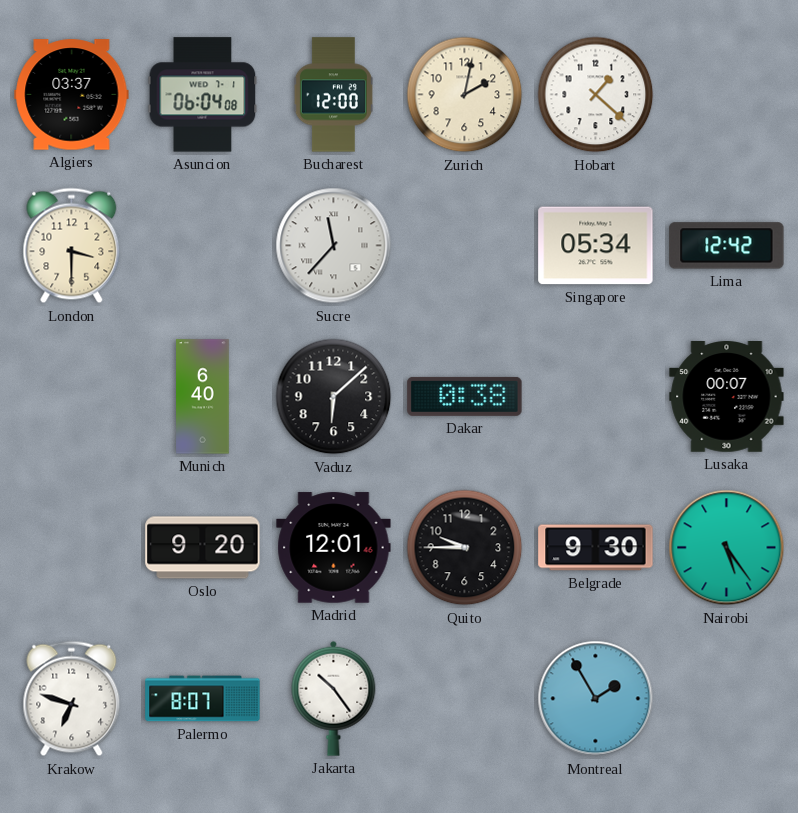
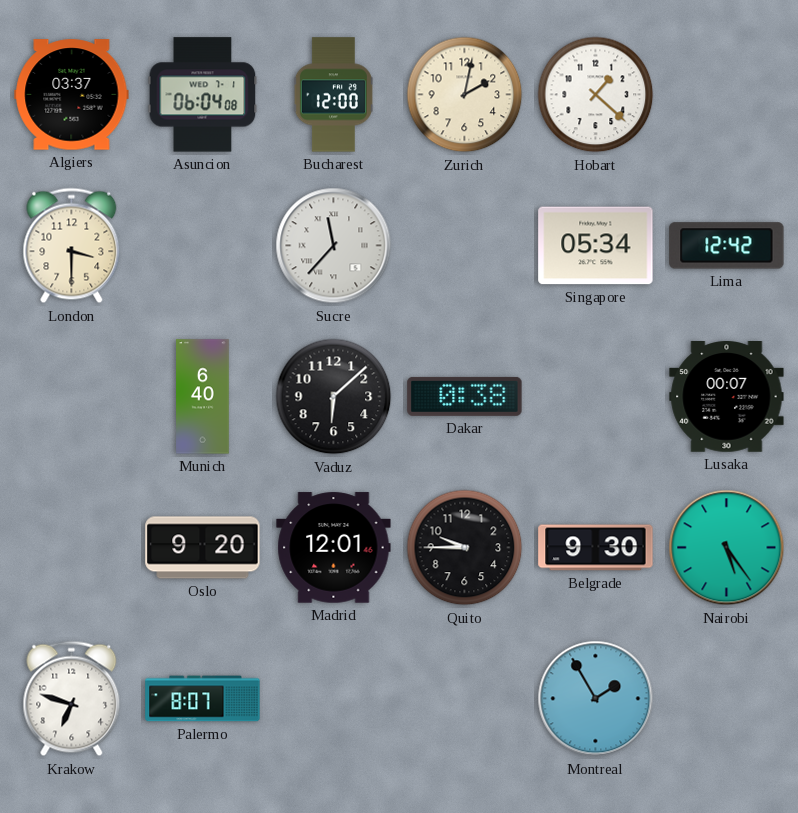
Jakarta: 10:24 -> none (334, 698)
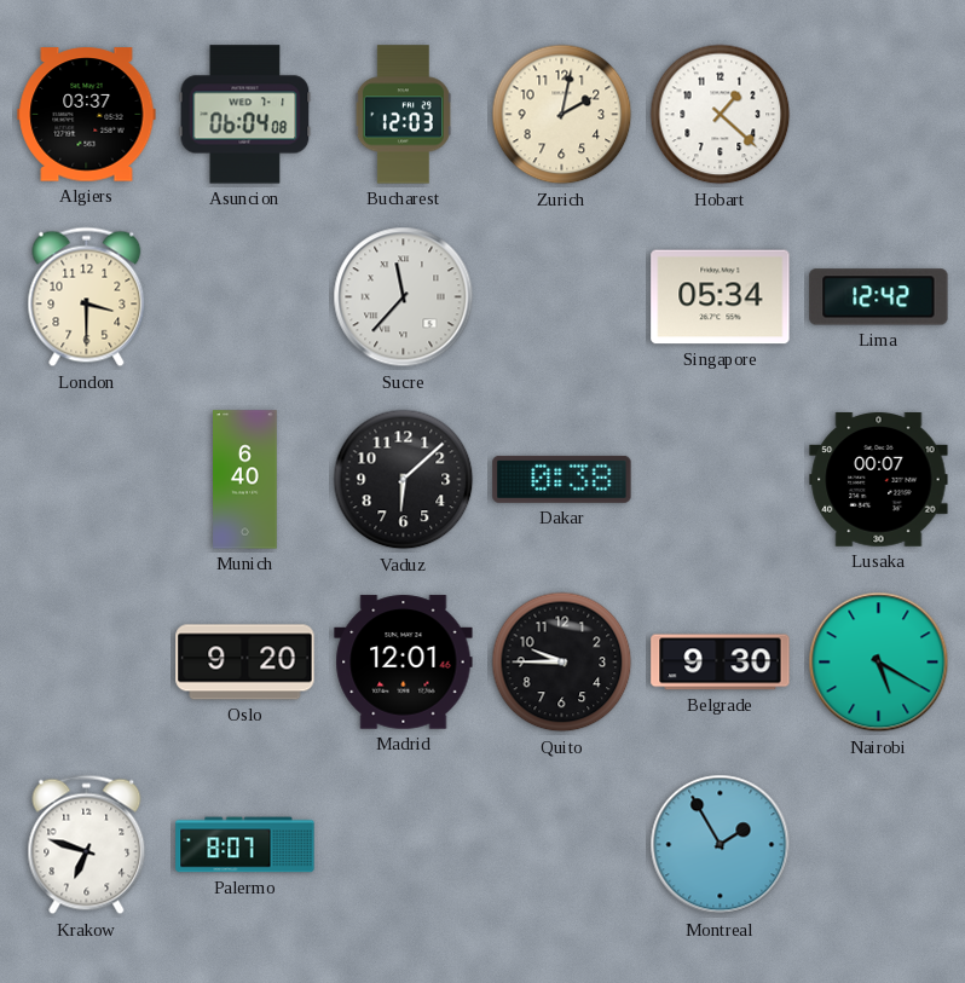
Bucharest: 12:00 -> 12:03 (403, 115)
Nairobi: 5:24 -> 5:20 (879, 663)
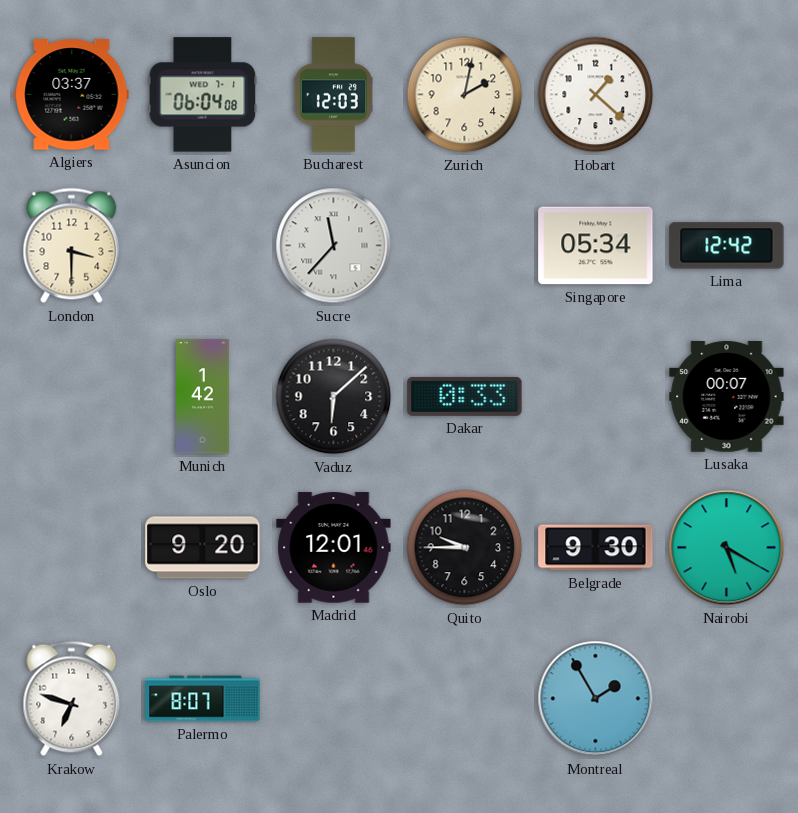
Munich: 6:40 -> 1:42 (203, 397)
Dakar: 0:38 -> 0:33 (465, 396)
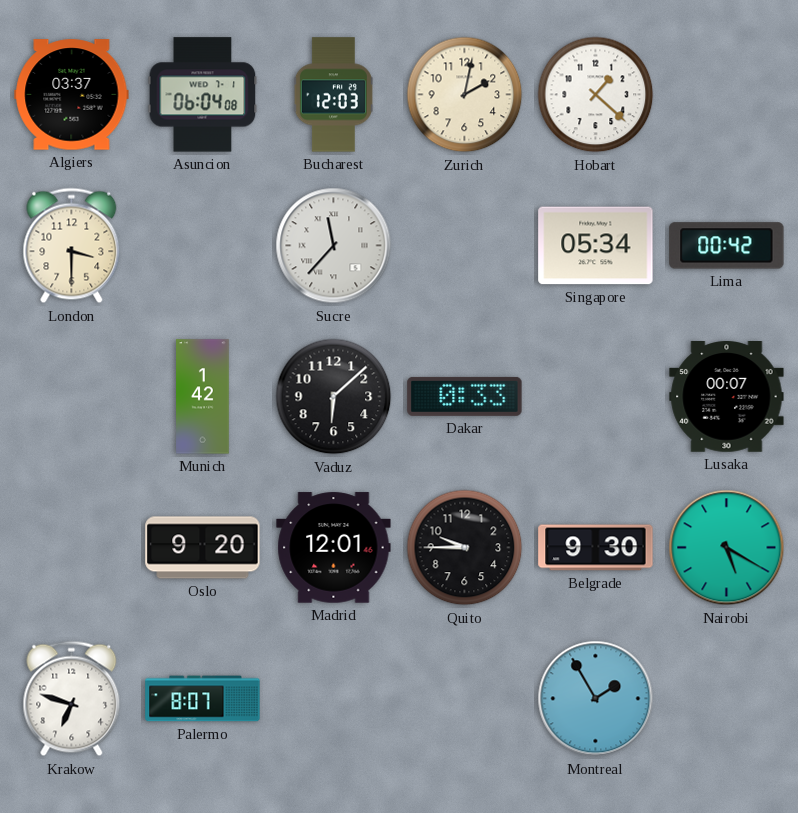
Lima: 12:42 -> 00:42 (727, 246)
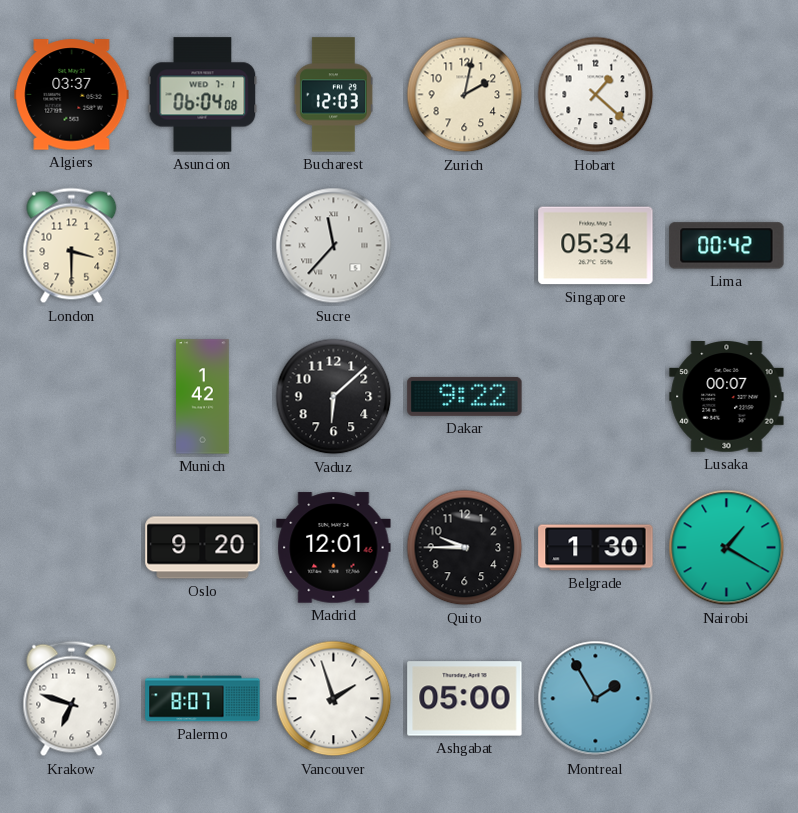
Dakar: 0:33 -> 9:22 (465, 396)
Belgrade: 9:30 -> 1:30 (596, 548)
Nairobi: 5:20 -> 1:20 (727, 548)
Vancouver: none -> 1:57 (334, 699)
Ashgabat: none -> 05:00 (465, 699)
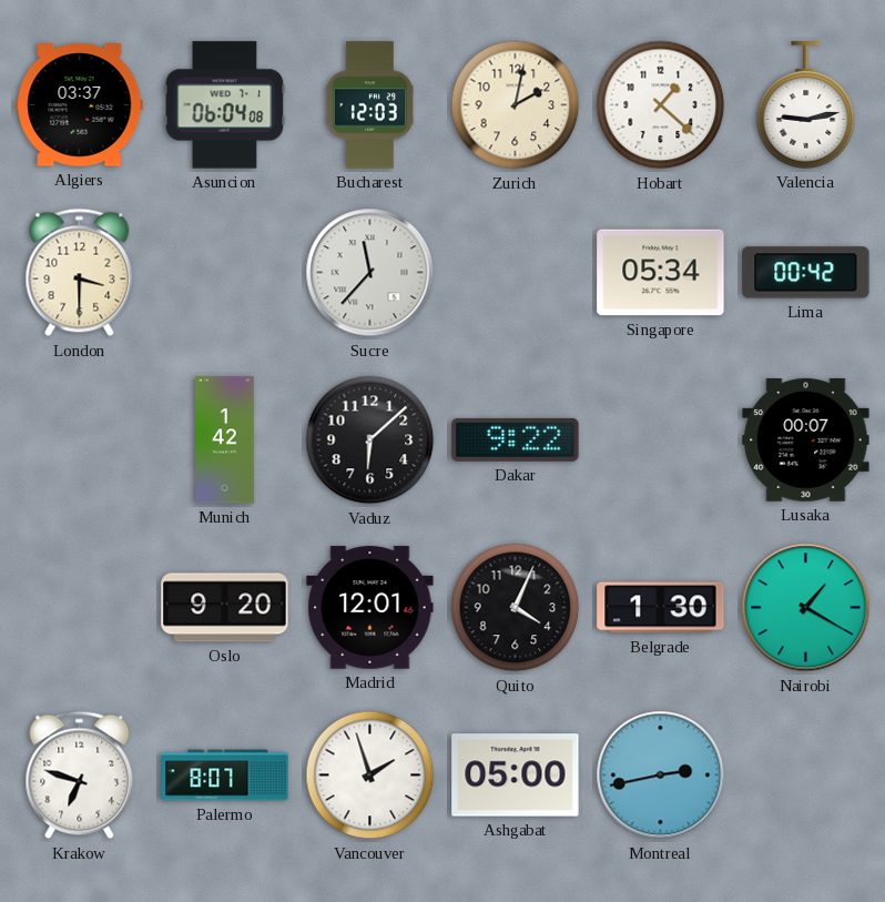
Valencia: none -> 9:13 (806, 105)
Quito: 9:45 -> 4:04 (516, 608)
Montreal: 1:55 -> 2:43 (661, 776)
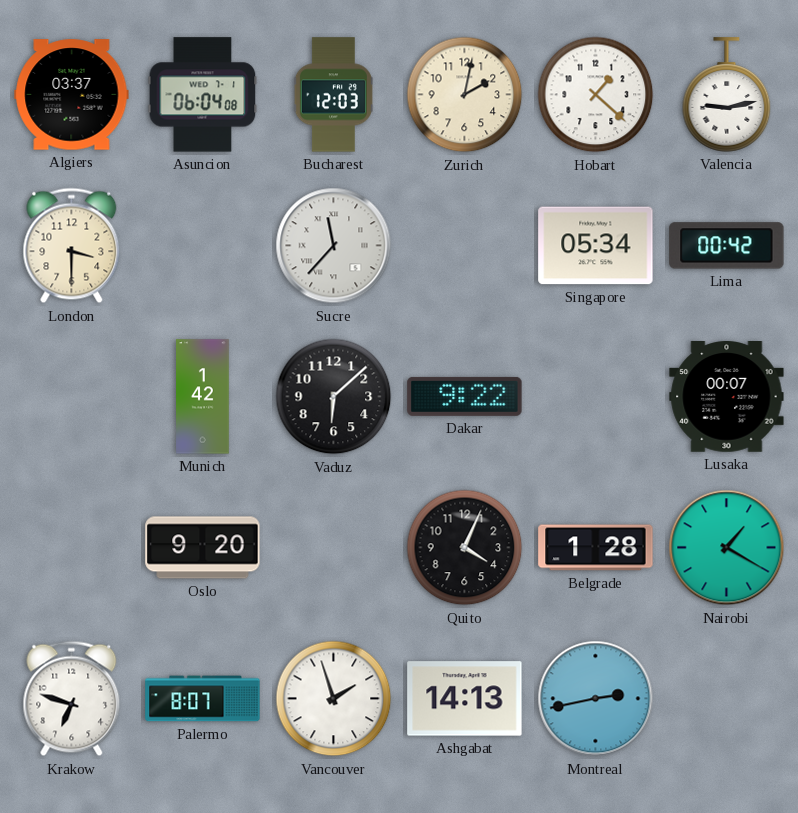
Madrid: 12:01 -> none (370, 608)
Belgrade: 1:30 -> 1:28 (596, 548)
Ashgabat: 05:00 -> 14:13 (465, 699)
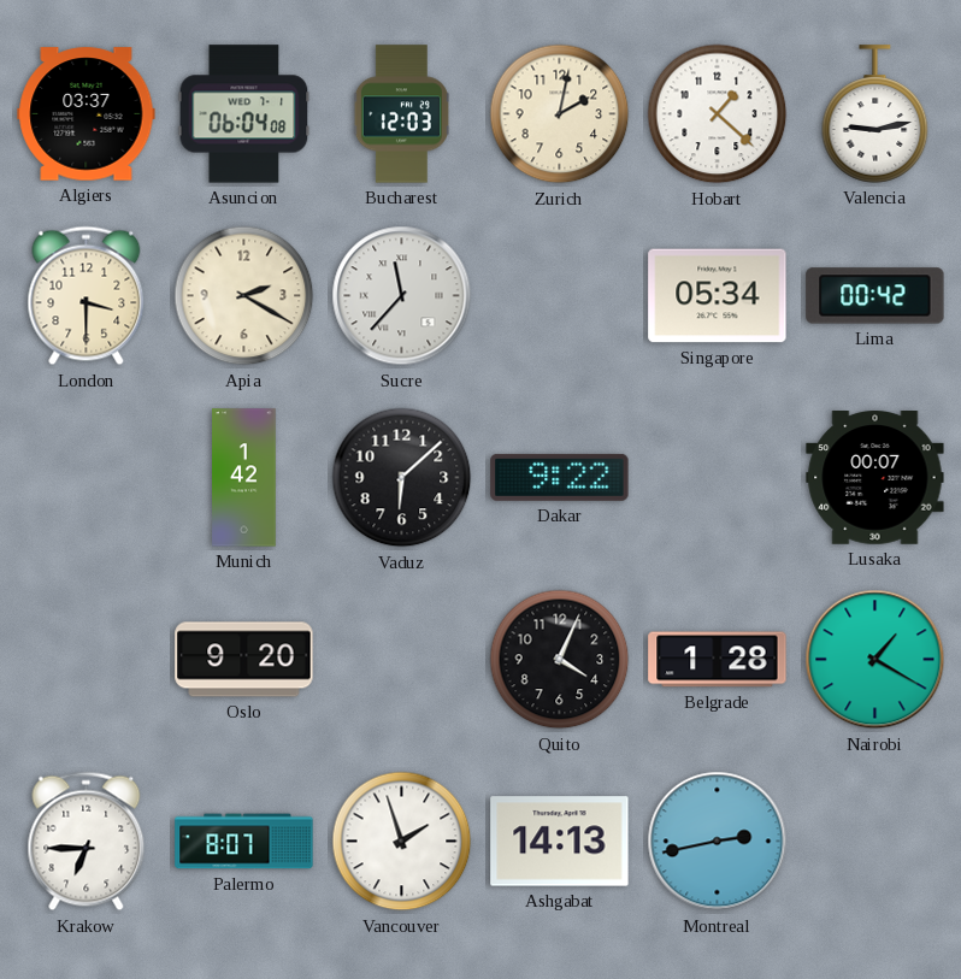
Apia: none -> 2:20 (244, 296)
Krakow: 6:48 -> 6:45 (87, 842)
